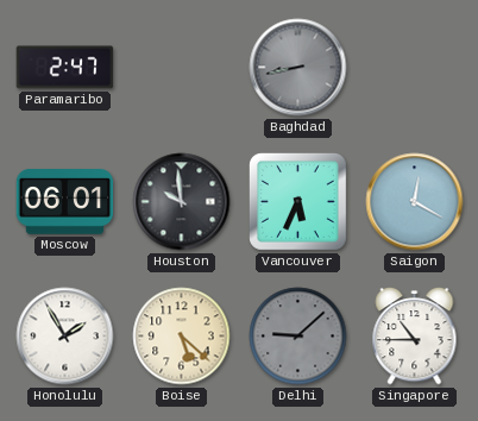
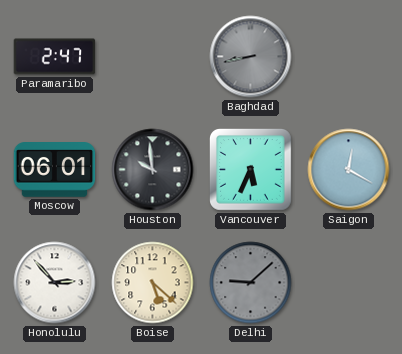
Honolulu: 1:55 -> 2:53 (55, 283)
Singapore: 10:45 -> none (415, 337)
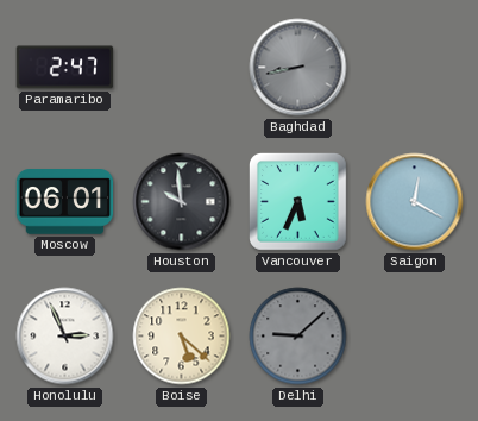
Honolulu: 2:53 -> 2:56 (65, 337)
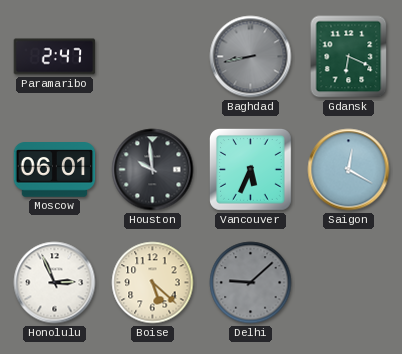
Gdansk: none -> 6:19 (349, 57)
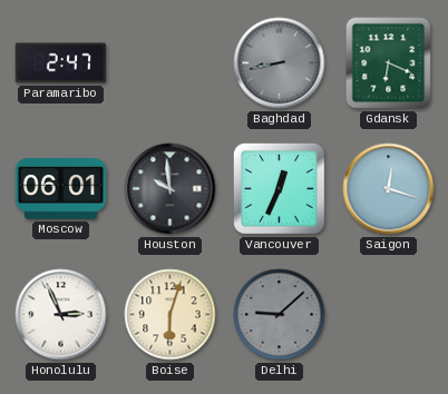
Vancouver: 5:34 -> 12:34 (280, 189)
Saigon: 12:20 -> 12:18 (389, 189)
Boise: 5:22 -> 6:03 (171, 315)
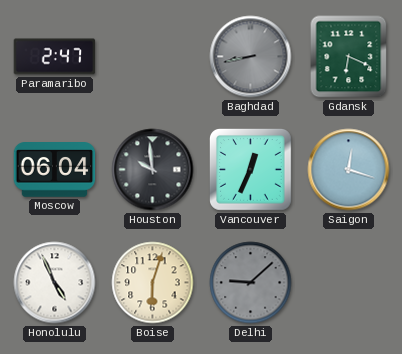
Moscow: 06:01 -> 06:04 (55, 170)
Honolulu: 2:56 -> 4:56 (55, 283)
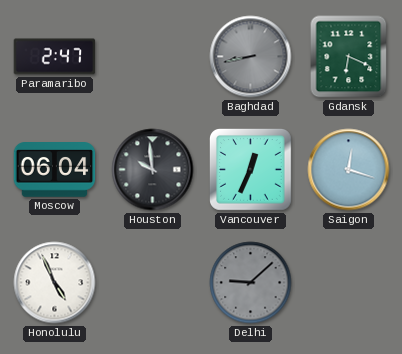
Boise: 6:03 -> none (153, 283)
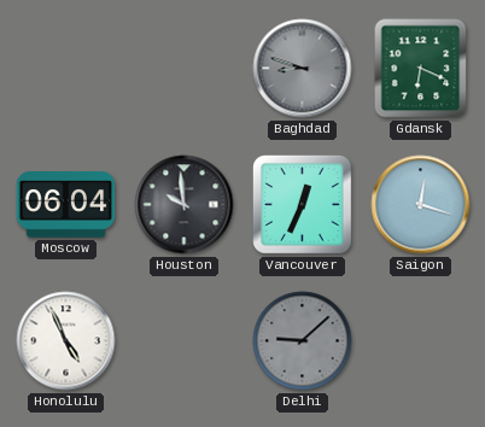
Paramaribo: 2:47 -> none (55, 57)
Baghdad: 8:43 -> 8:48 (303, 69)
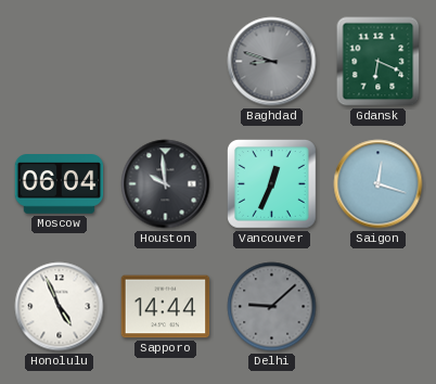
Sapporo: none -> 14:44 (166, 307)
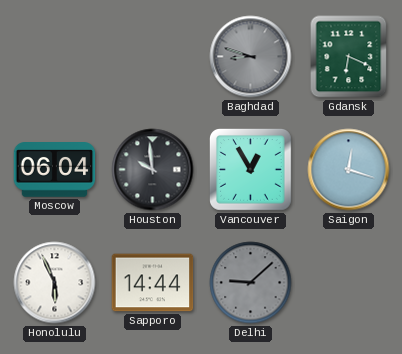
Vancouver: 12:34 -> 12:55 (251, 170)
Honolulu: 4:56 -> 5:56 (55, 283)
